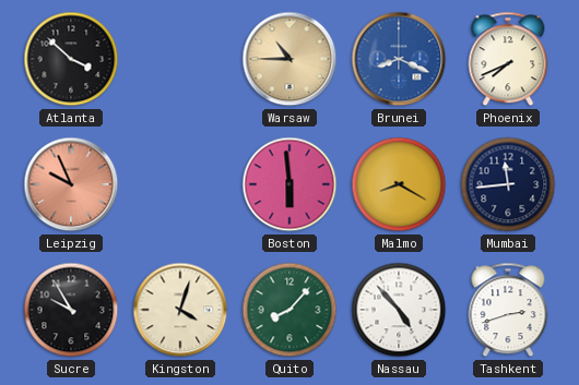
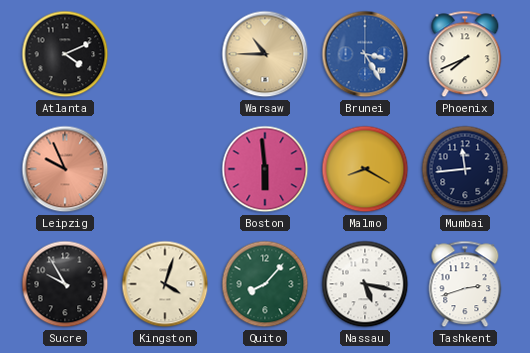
Atlanta: 3:52 -> 4:11 (65, 54)
Brunei: 8:19 -> 3:25 (365, 54)
Nassau: 4:53 -> 5:17 (365, 284)
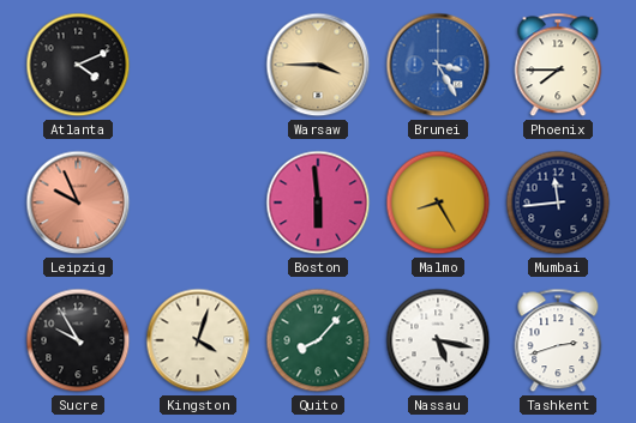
Warsaw: 10:45 -> 3:45 (318, 65)
Phoenix: 7:41 -> 7:45 (558, 65)
Malmo: 8:20 -> 8:25 (438, 203)
